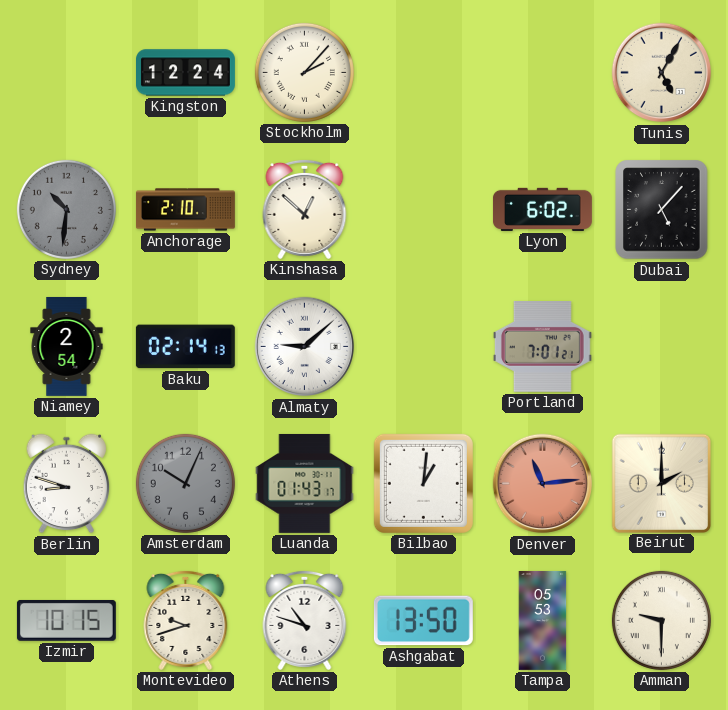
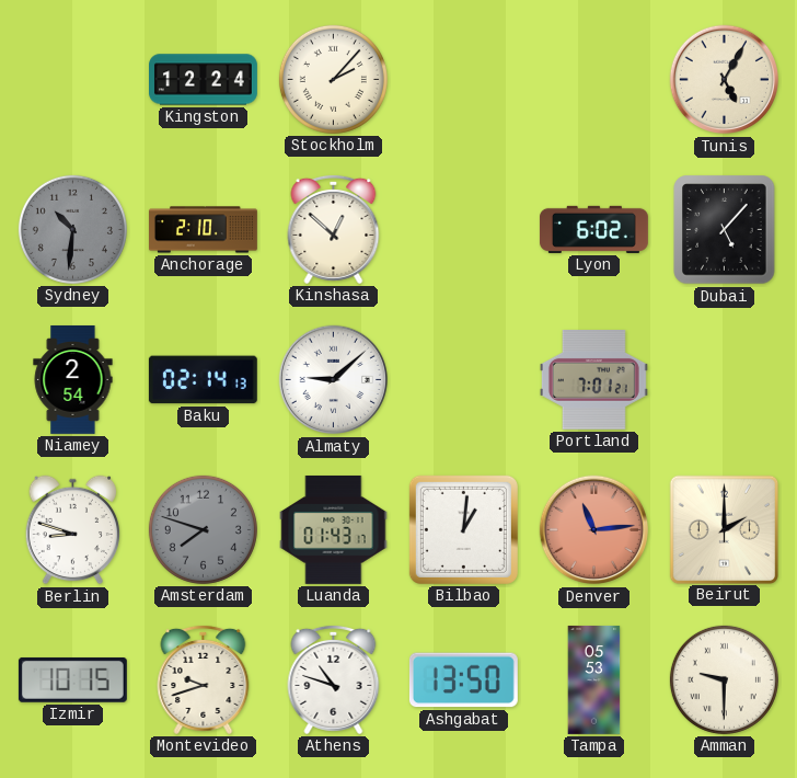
Amsterdam: 10:04 -> 7:48 (203, 529)
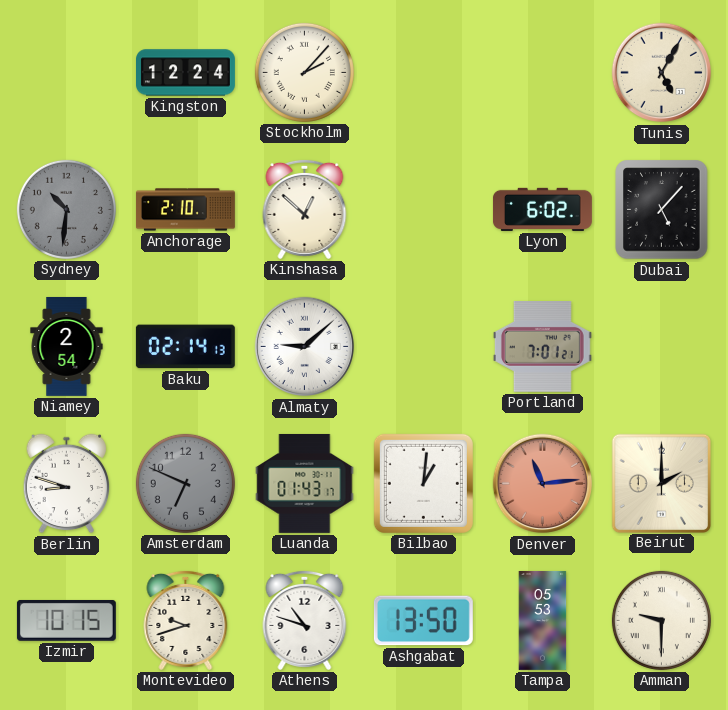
Amsterdam: 7:48 -> 6:49 (185, 483)
